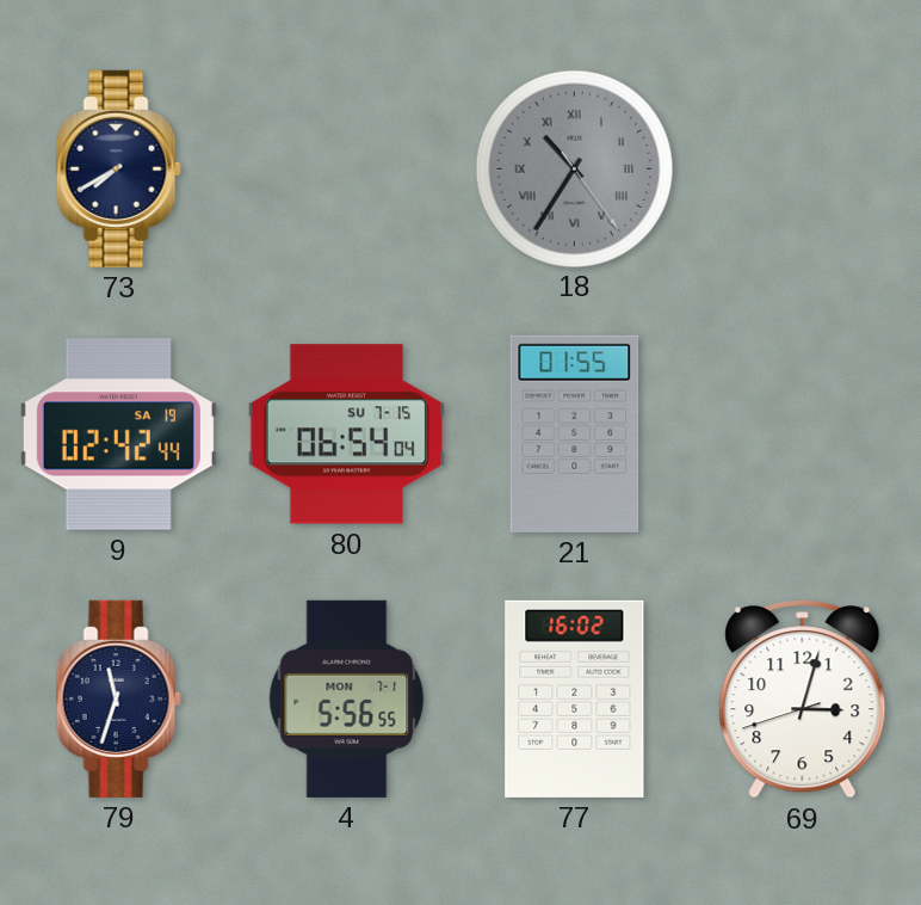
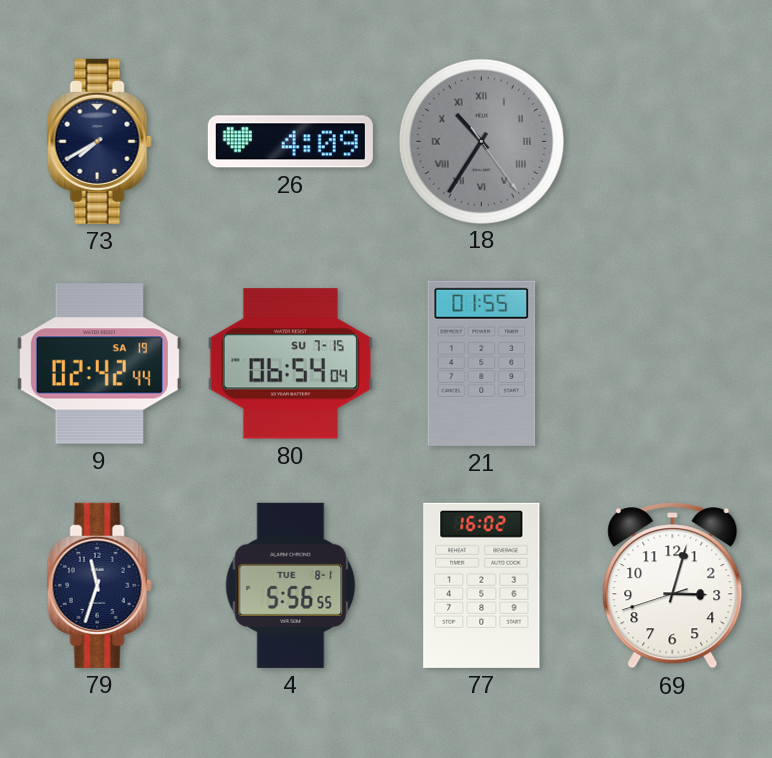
26: none -> 4:09 (290, 142)
4 date: MON 7-1 -> TUE 8-1 (291, 585)
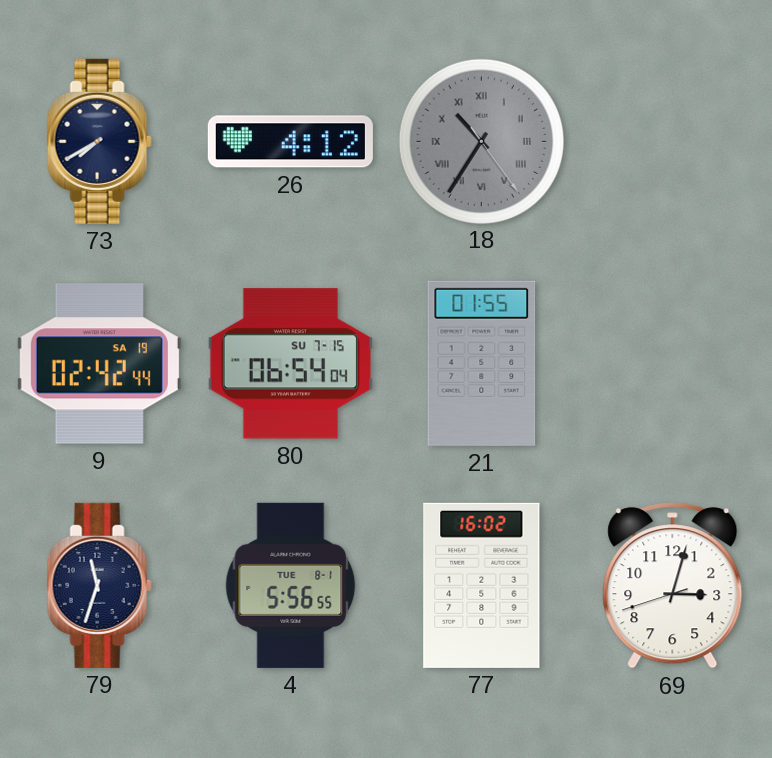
26: 4:09 -> 4:12 (290, 142)
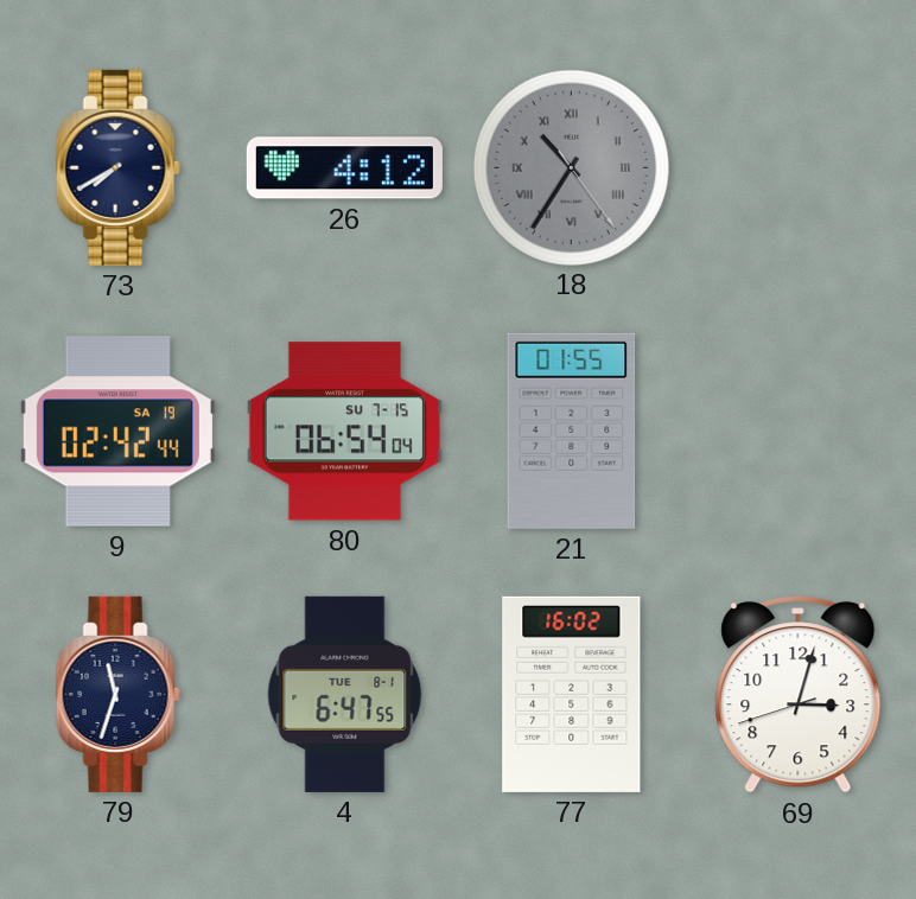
4: 5:56 -> 6:47 (345, 694)
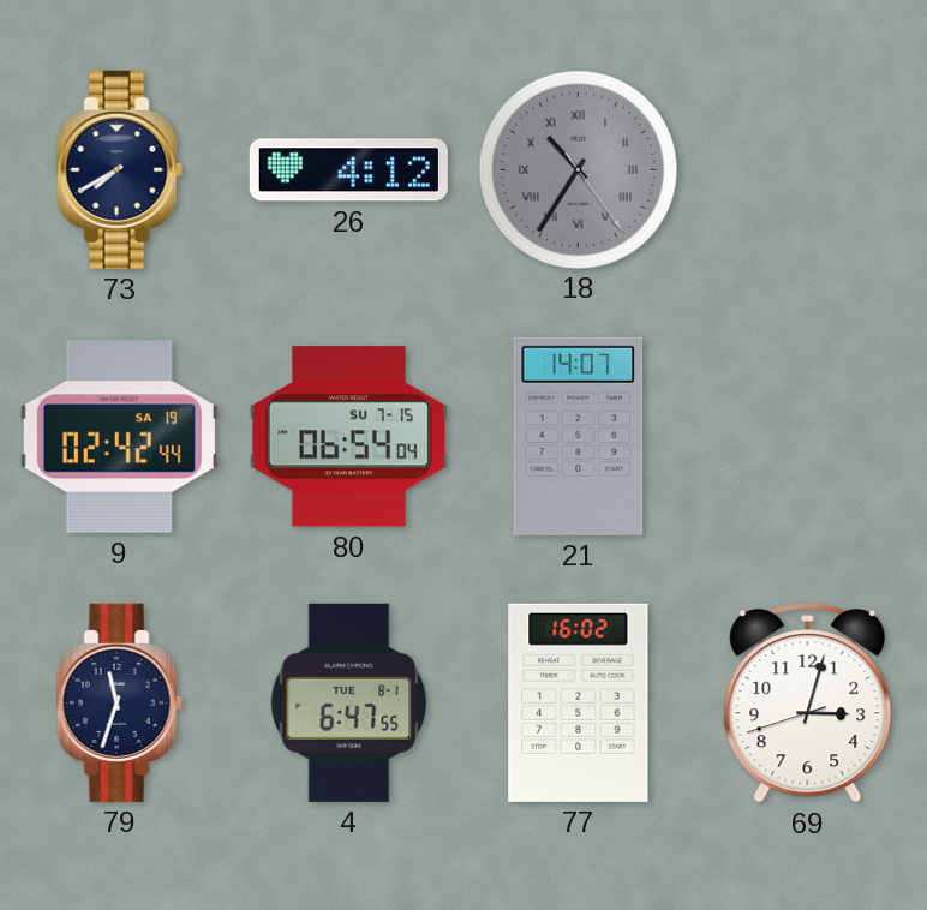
21: 01:55 -> 14:07 (579, 436)
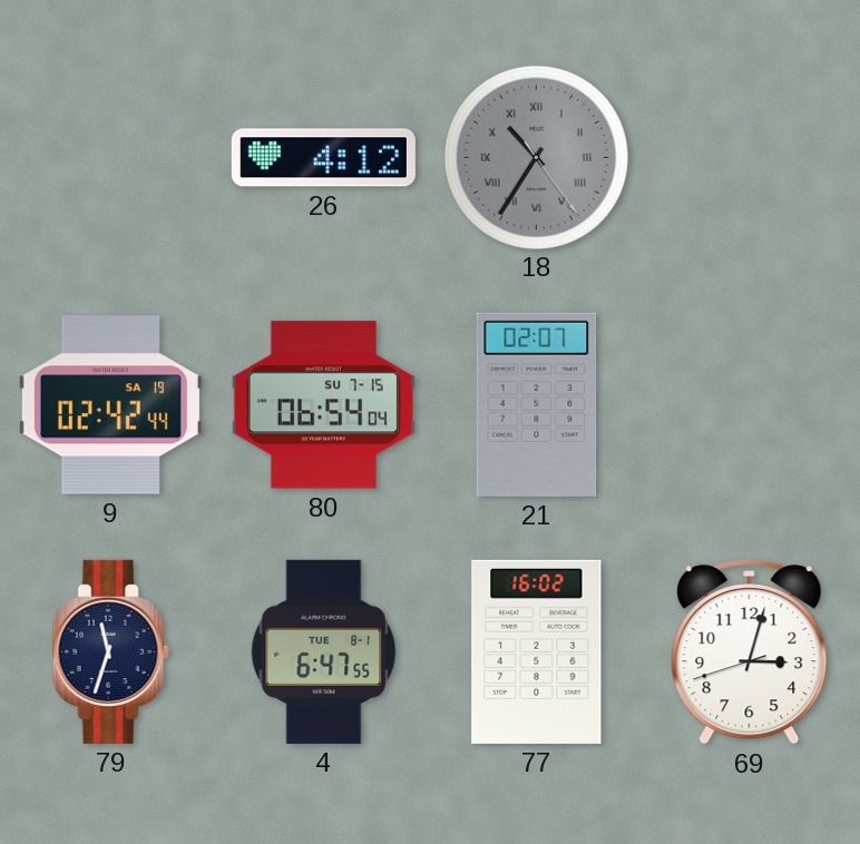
73: 7:40 -> none (119, 169)
21: 14:07 -> 02:07 (537, 404)
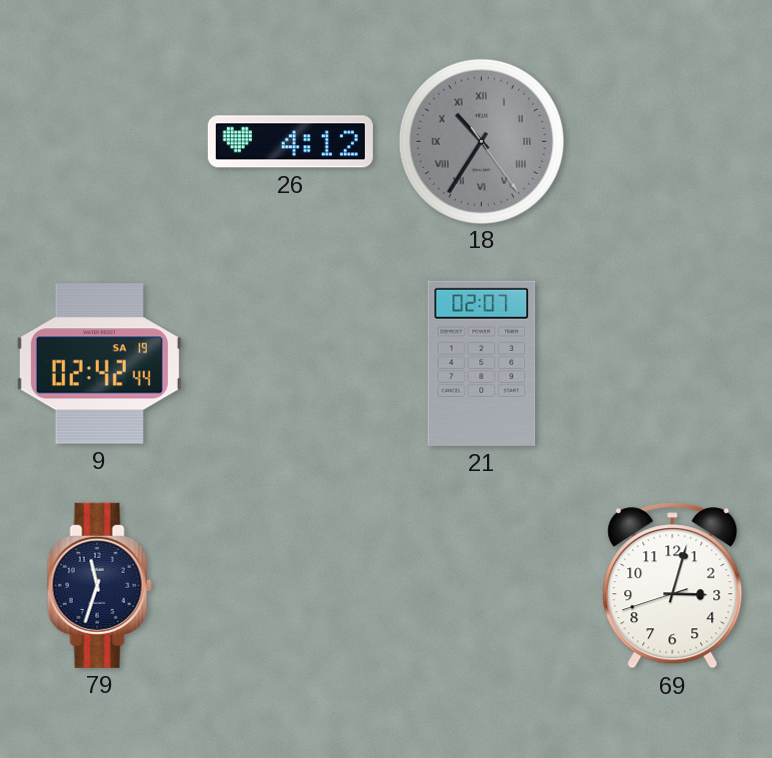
80: 06:54 -> none (323, 405)
4: 6:47 -> none (324, 651)
77: 16:02 -> none (537, 651)
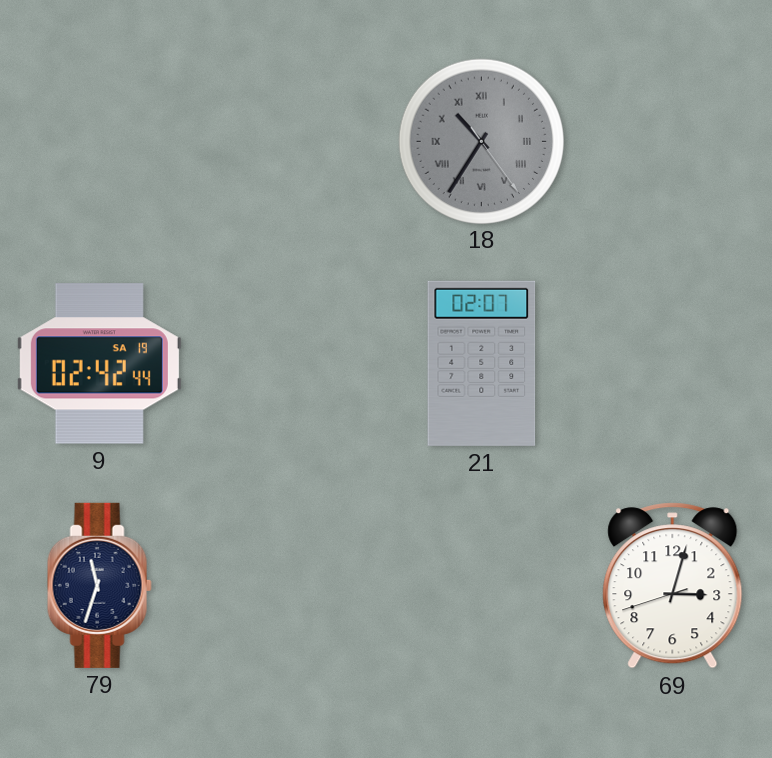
26: 4:12 -> none (290, 142)
